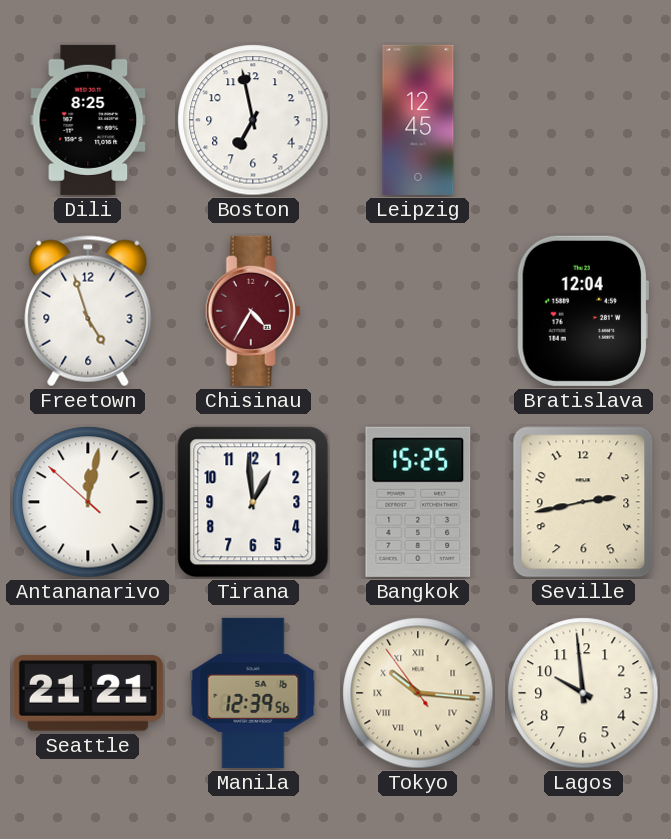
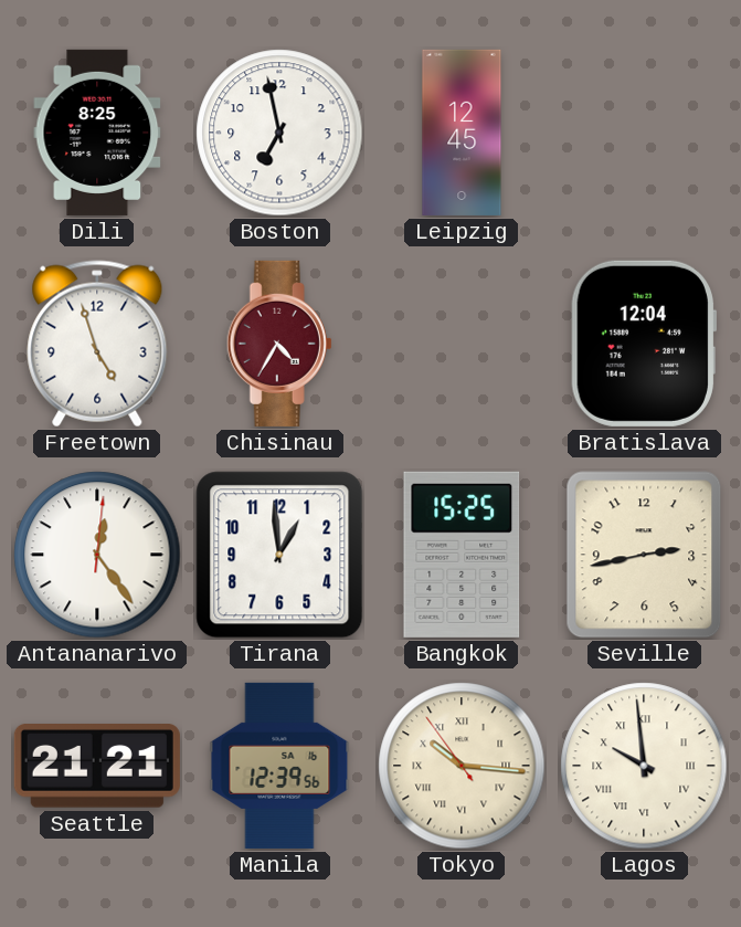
Antananarivo: 12:01 -> 12:24 (97, 555)
Lagos numerals: Arabic -> Roman (644, 766)
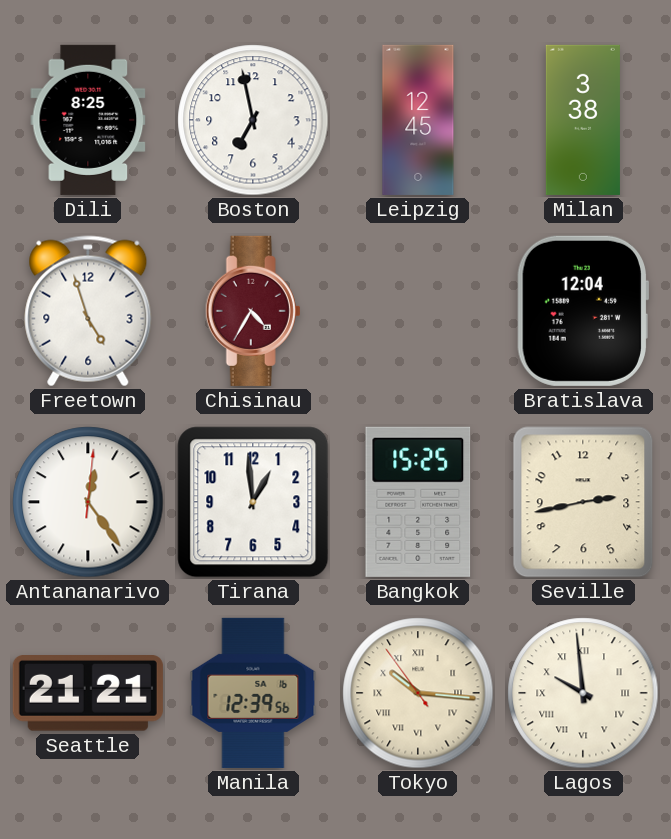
Milan: none -> 3:38 (583, 120)
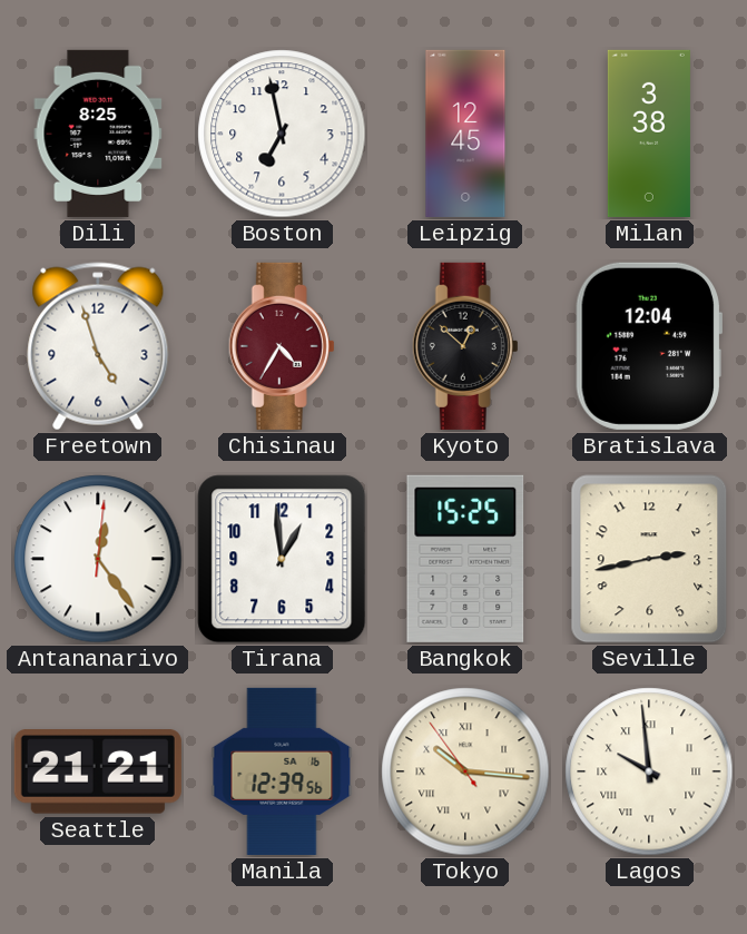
Kyoto: none -> 12:52 (465, 346)
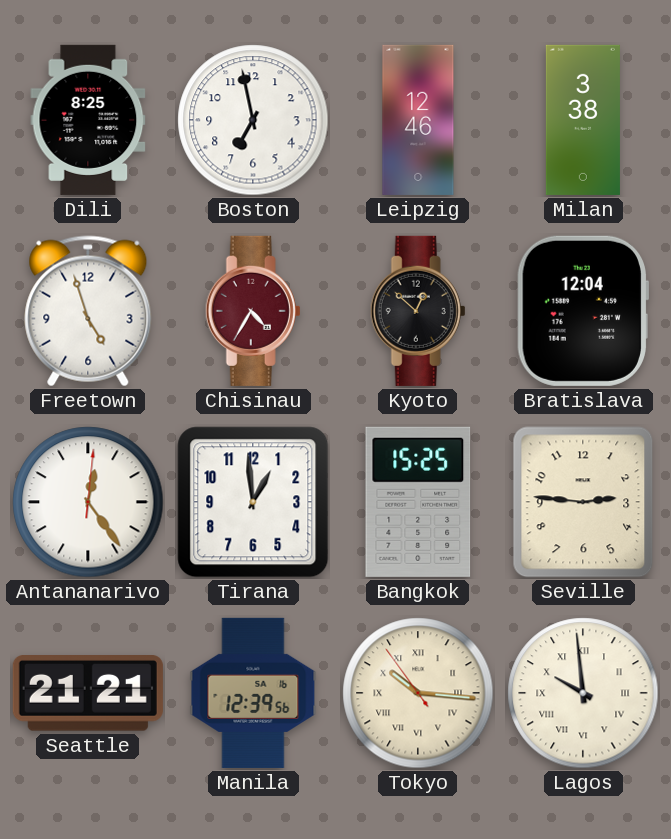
Leipzig: 12:45 -> 12:46 (418, 120)
Seville: 2:43 -> 2:46 (583, 502)
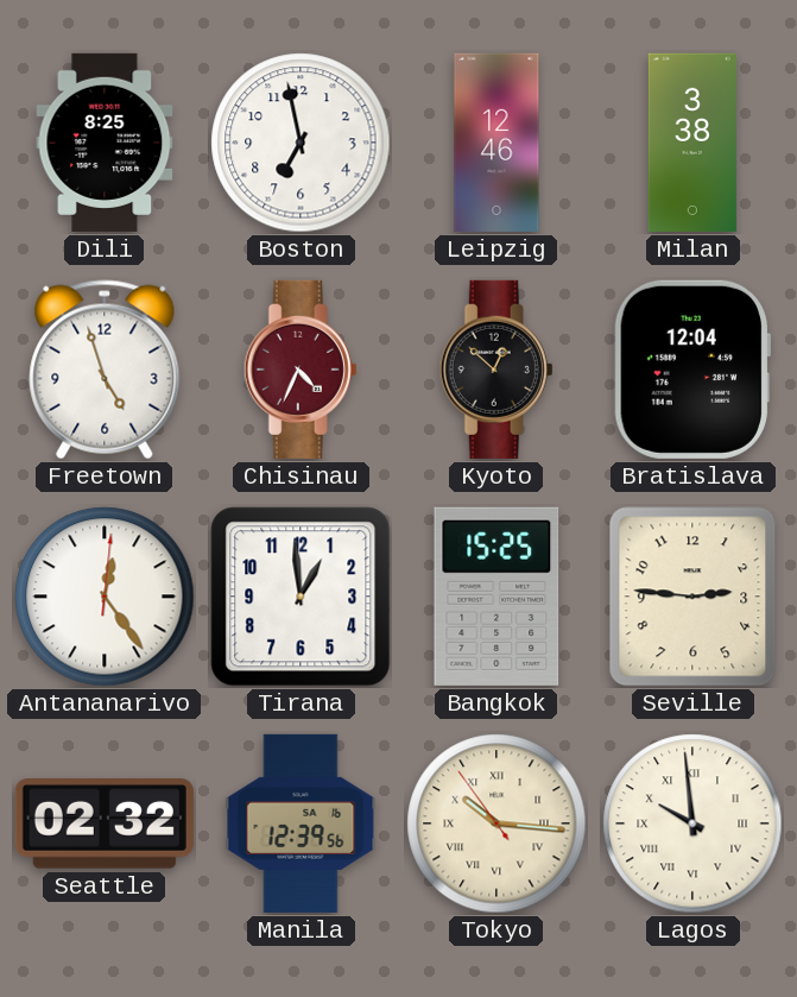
Chisinau: 4:35 -> 4:34 (301, 370)
Seattle: 21:21 -> 02:32 (105, 825)
